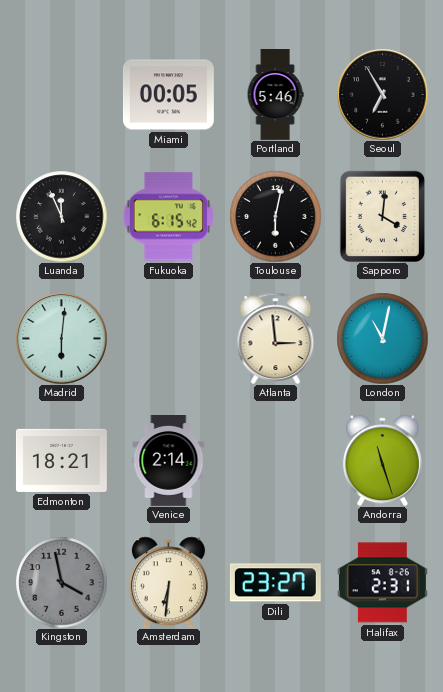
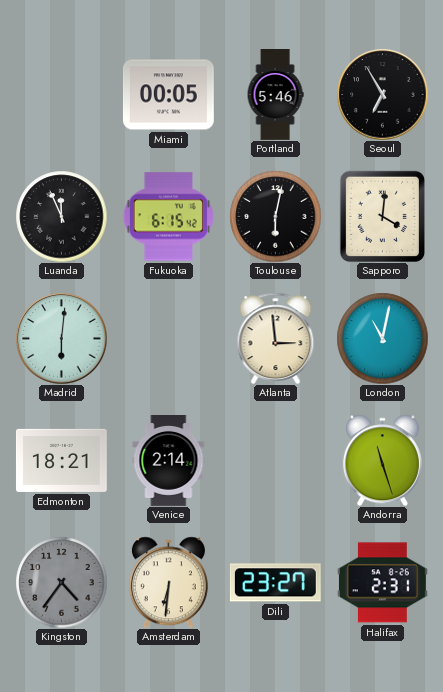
Kingston: 3:58 -> 4:36 (61, 582)
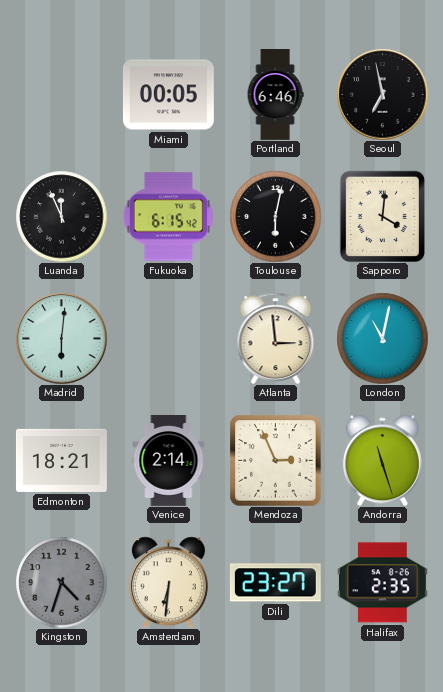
Portland: 5:46 -> 6:46 (275, 95)
Seoul: 6:55 -> 6:58 (382, 94)
Mendoza: none -> 2:56 (275, 460)
Kingston: 4:36 -> 4:33 (61, 582)
Halifax: 2:31 -> 2:35 (382, 583)
